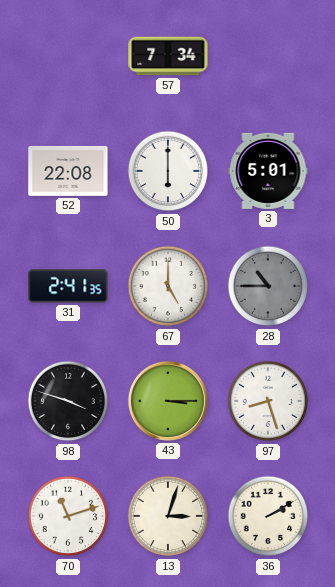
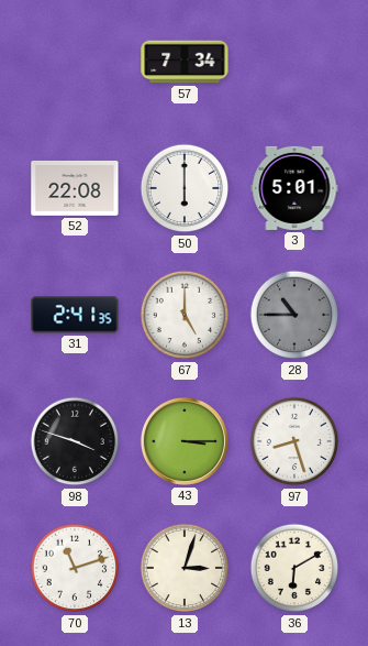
36: 2:10 -> 6:10 (294, 568)
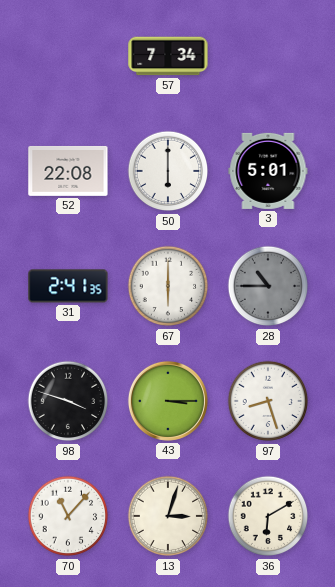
67: 5:00 -> 6:00 (168, 286)
70: 11:12 -> 11:07 (68, 516)
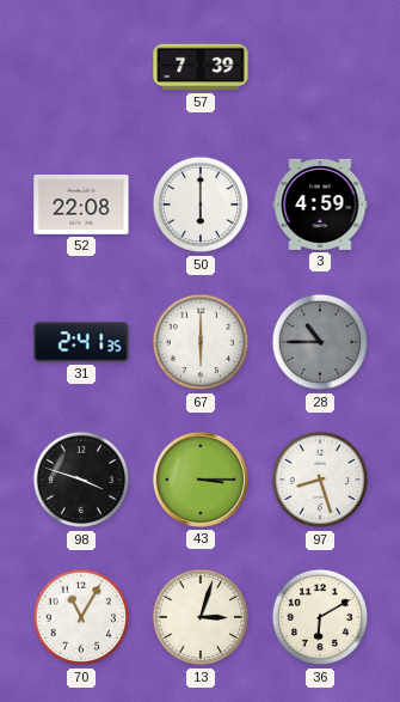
57: 7:34 -> 7:39 (201, 67)
3: 5:01 -> 4:59 (320, 205)
70: 11:07 -> 11:05 (81, 617)
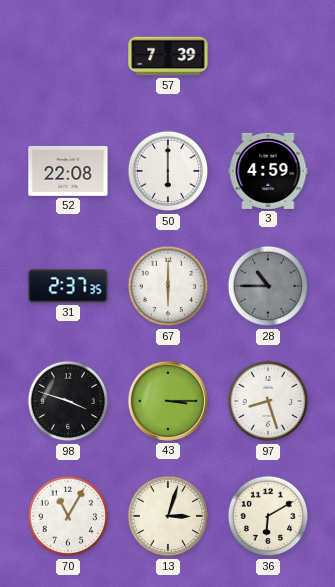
31: 2:41 -> 2:37 (68, 286)
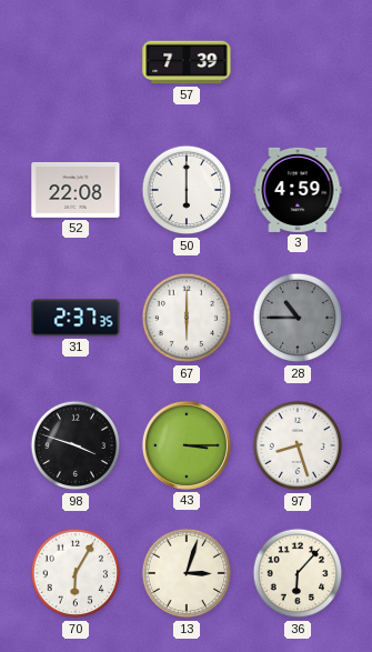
70: 11:05 -> 6:05 (76, 573)
36: 6:10 -> 6:07 (298, 573)
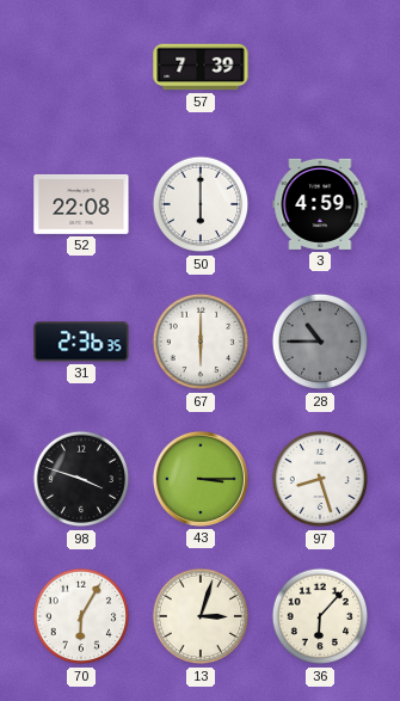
31: 2:37 -> 2:36 (81, 342)
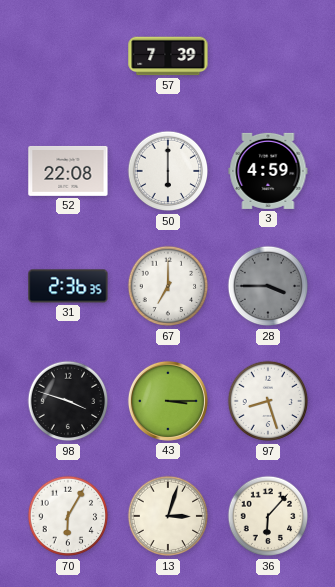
67: 6:00 -> 7:00 (168, 286)
28: 10:45 -> 3:45 (268, 286)
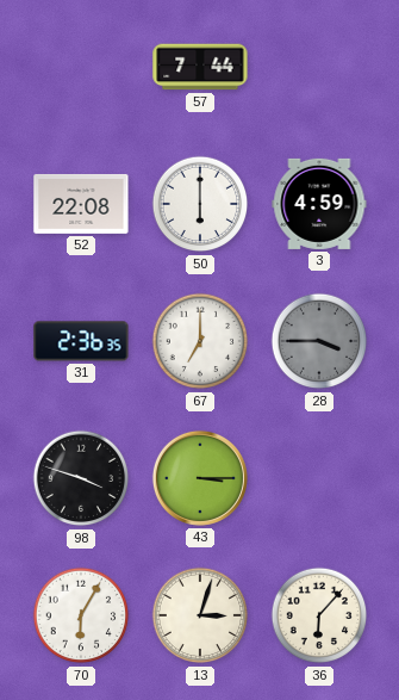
57: 7:39 -> 7:44 (200, 67)
97: 8:27 -> none (268, 401)
